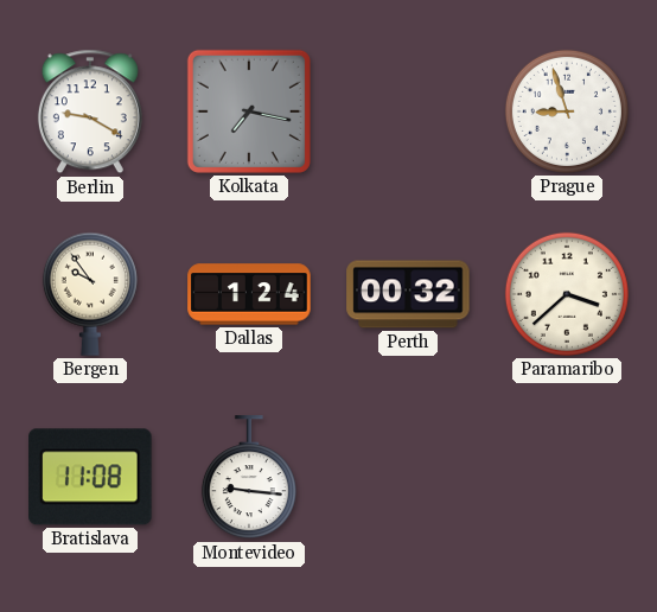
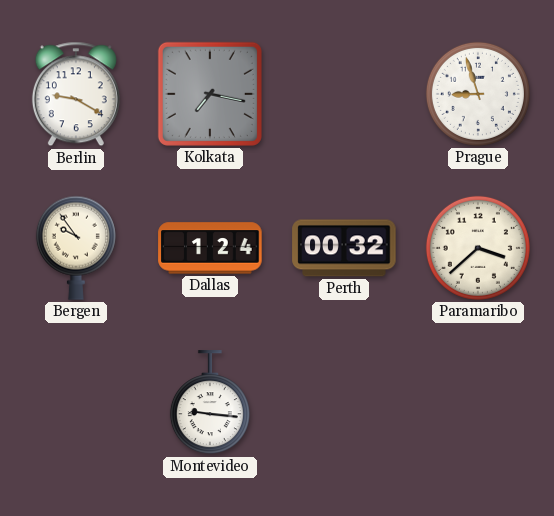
Bratislava: 11:08 -> none (90, 477)
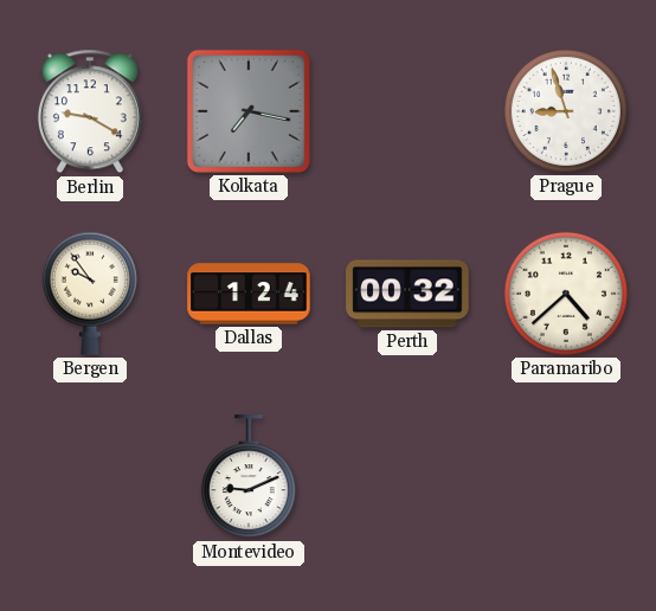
Paramaribo: 3:38 -> 4:38 (566, 294)
Montevideo: 9:16 -> 9:11 (249, 477)
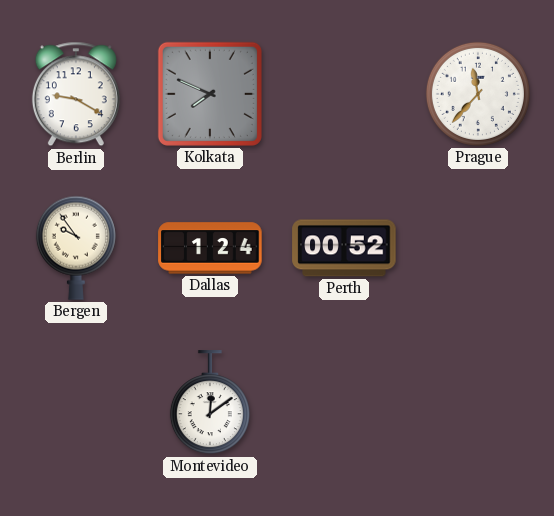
Kolkata: 7:17 -> 7:49 (210, 94)
Prague: 8:57 -> 11:37 (478, 94)
Perth: 00:32 -> 00:52 (344, 248)
Paramaribo: 4:38 -> none (566, 294)
Montevideo: 9:11 -> 12:09 (210, 403)
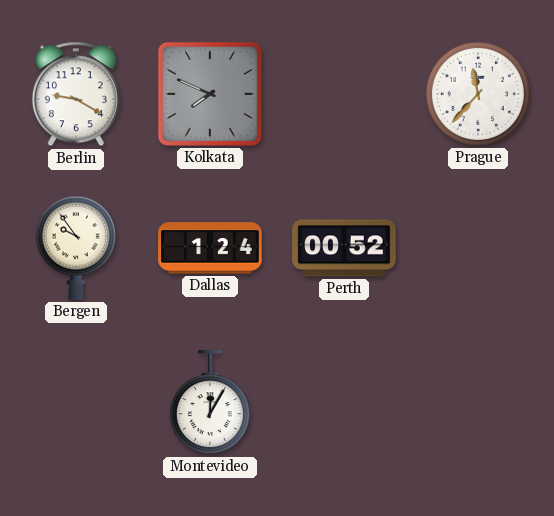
Montevideo: 12:09 -> 12:05 (210, 403)
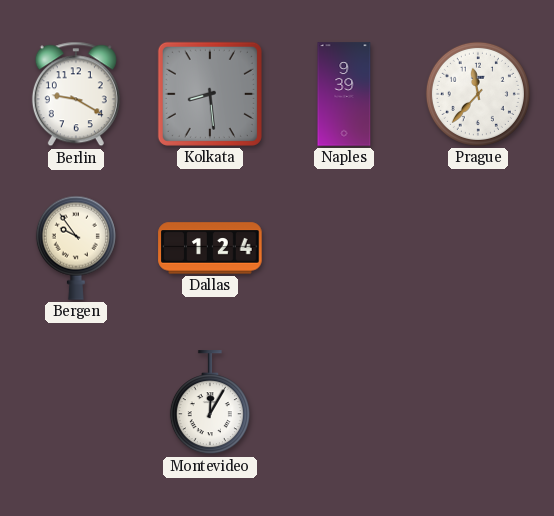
Kolkata: 7:49 -> 8:29 (210, 94)
Naples: none -> 9:39 (344, 94)
Perth: 00:52 -> none (344, 248)
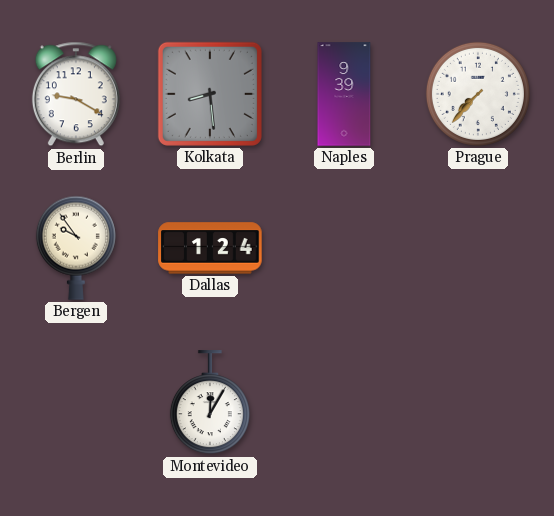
Prague: 11:37 -> 7:37 (478, 94)
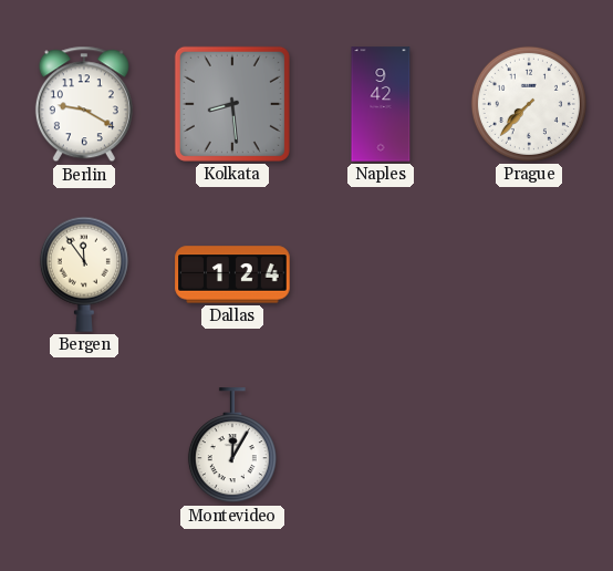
Naples: 9:39 -> 9:42 (381, 104)
Bergen: 9:54 -> 11:54 (84, 274)
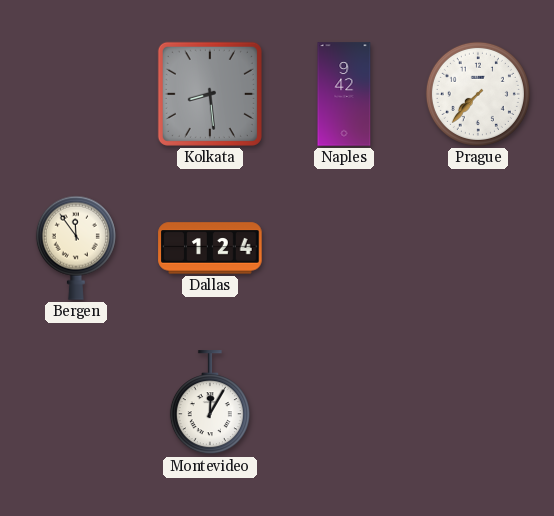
Berlin: 9:20 -> none (84, 104)
